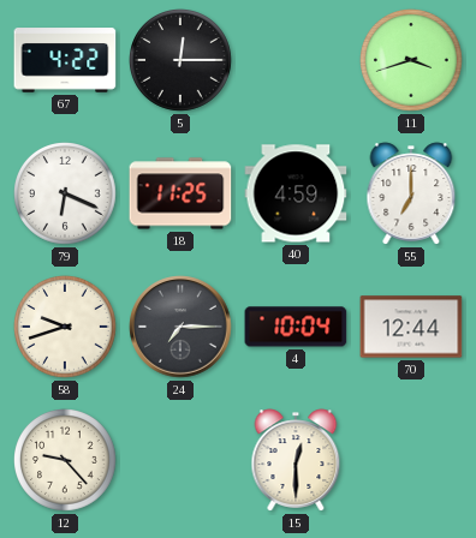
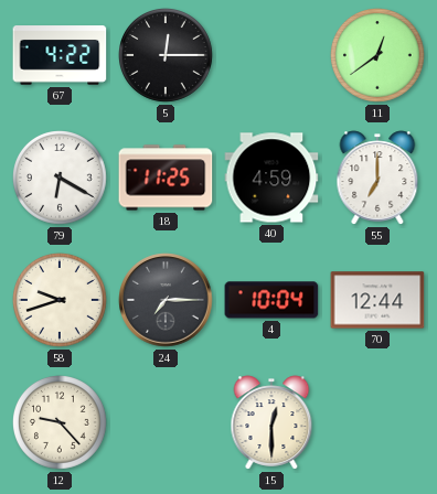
11: 3:42 -> 12:39 (379, 56)
79: 6:19 -> 6:20 (61, 179)
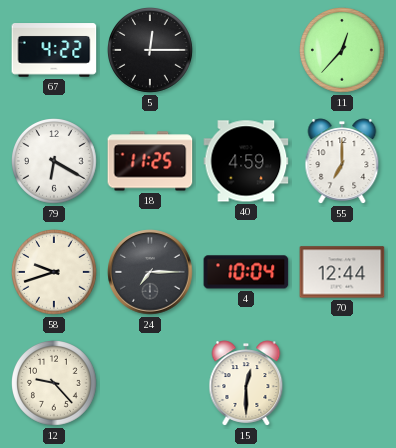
11: 12:39 -> 12:37 (343, 51)
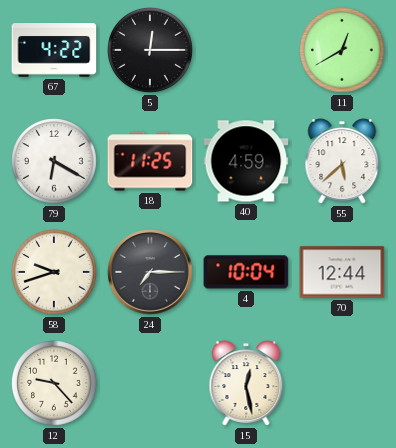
11: 12:37 -> 12:40 (343, 51)
55: 7:00 -> 5:38 (342, 161)
15: 12:30 -> 12:28 (246, 383)
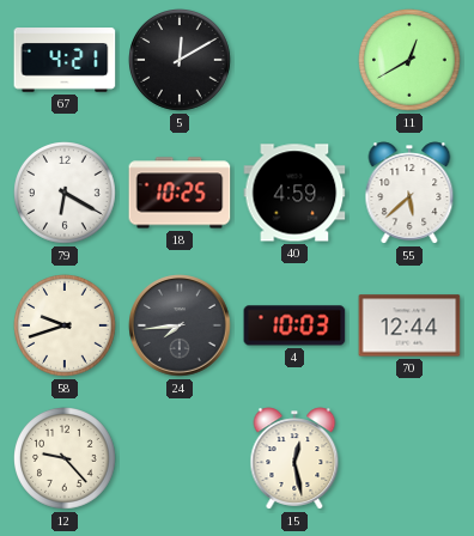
67: 4:22 -> 4:21 (65, 60)
5: 12:15 -> 12:10 (181, 61)
18: 11:25 -> 10:25 (180, 193)
24: 7:15 -> 7:44 (180, 325)
4: 10:04 -> 10:03 (294, 325)
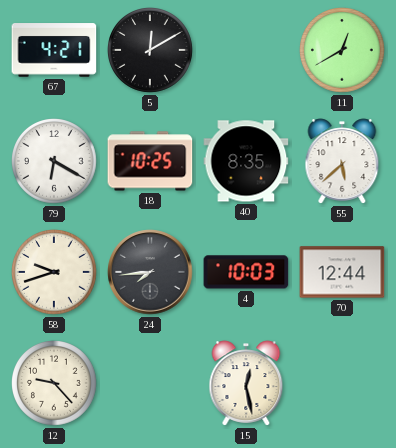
40: 4:59 -> 8:35 (246, 161)
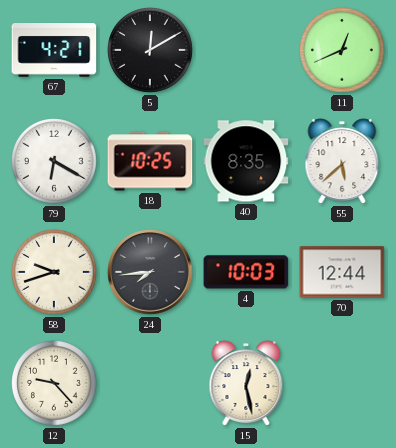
11: 12:40 -> 12:41 (343, 51)
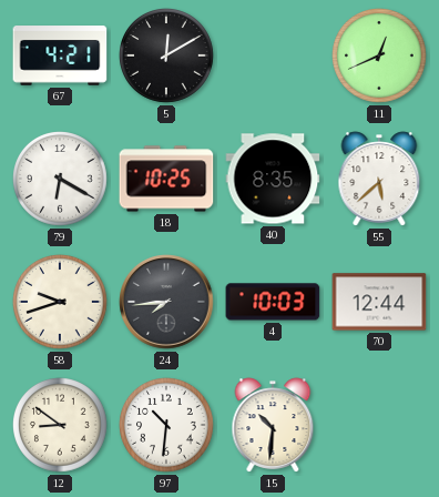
12: 9:23 -> 8:51 (61, 426)
97: none -> 10:31 (167, 426)
15: 12:28 -> 10:31 (273, 425)
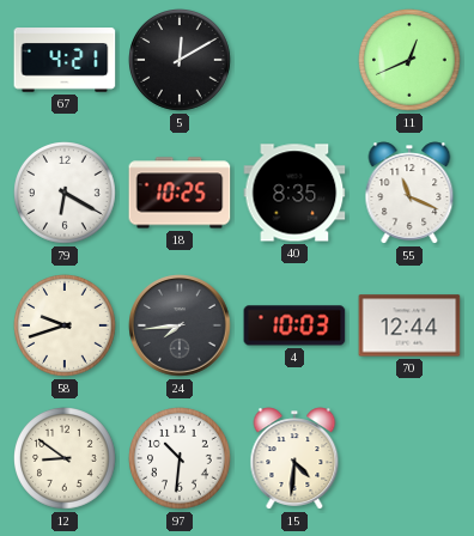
55: 5:38 -> 11:19 (409, 193)
15: 10:31 -> 4:31 (294, 458)
